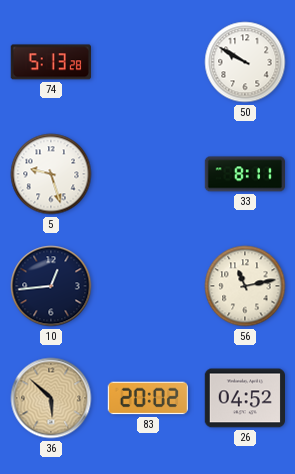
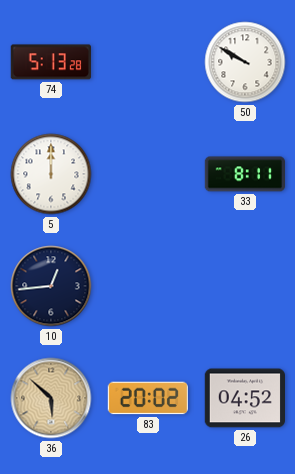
5: 9:27 -> 12:00 (51, 174)
56: 11:13 -> none (245, 286)
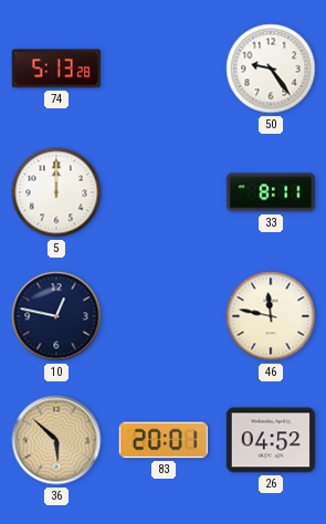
50: 9:50 -> 9:24 (271, 69)
10: 12:44 -> 12:47 (56, 316)
46: none -> 11:47 (271, 316)
83: 20:02 -> 20:01 (162, 440)
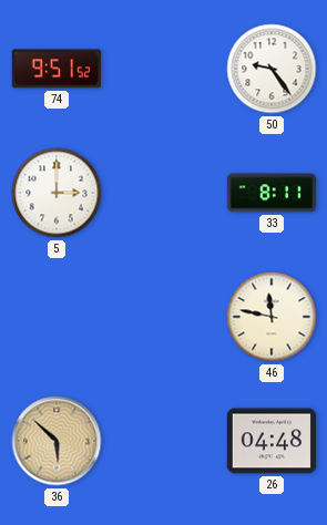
74: 5:13 -> 9:51 (57, 69)
5: 12:00 -> 3:00 (57, 193)
10: 12:47 -> none (56, 316)
83: 20:01 -> none (162, 440)
26: 04:52 -> 04:48 (270, 441)
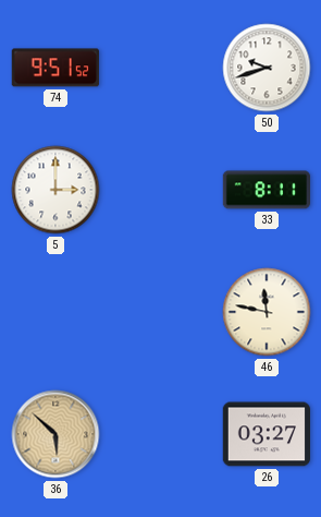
50: 9:24 -> 9:42 (267, 68)
26: 04:48 -> 03:27 (266, 434)
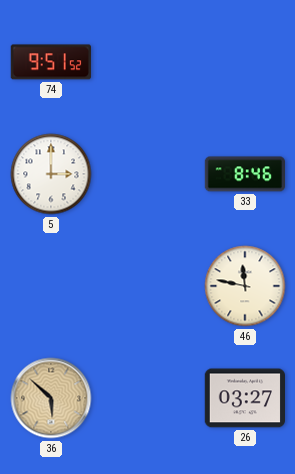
50: 9:42 -> none (267, 68)
33: 8:11 -> 8:46 (245, 174)
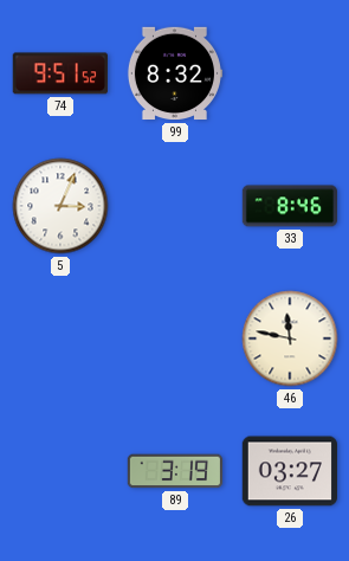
99: none -> 8:32 (175, 73)
5: 3:00 -> 3:04 (60, 206)
36: 5:52 -> none (51, 398)
89: none -> 3:19 (175, 471)
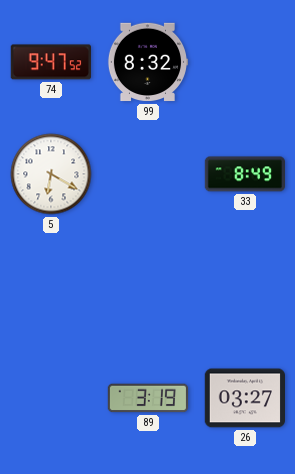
74: 9:51 -> 9:47 (51, 62)
5: 3:04 -> 6:20 (51, 174)
33: 8:46 -> 8:49 (245, 174)
46: 11:47 -> none (290, 338)
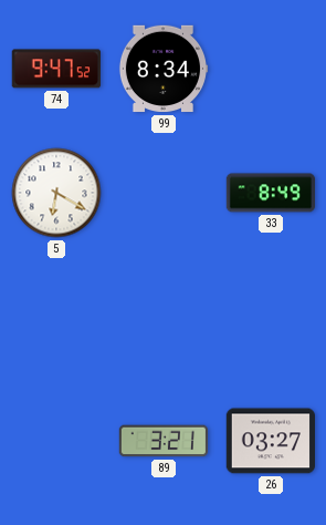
99: 8:32 -> 8:34 (164, 69)
89: 3:19 -> 3:21 (164, 441)
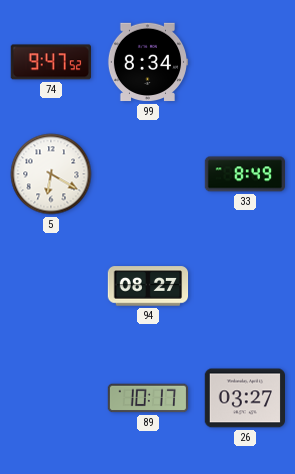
94: none -> 08:27 (148, 286)
89: 3:21 -> 10:17 (148, 398)
